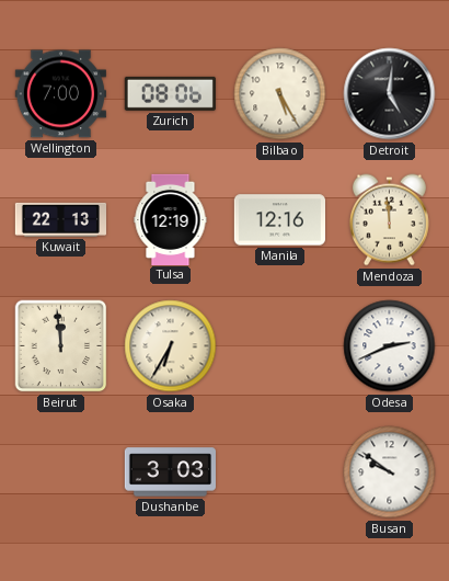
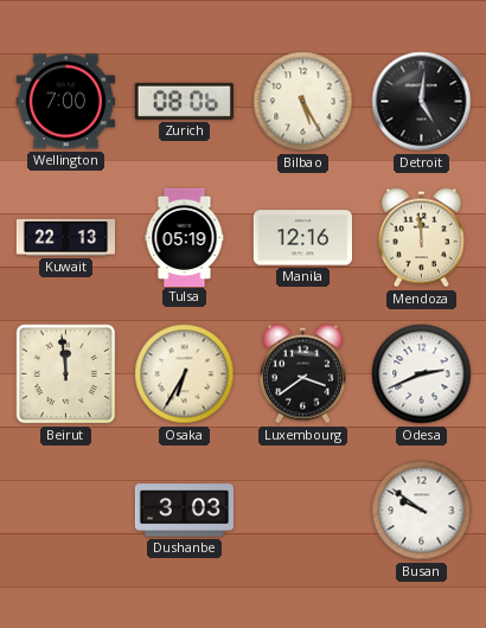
Tulsa: 12:19 -> 05:19 (185, 237)
Luxembourg: none -> 3:39 (302, 374)
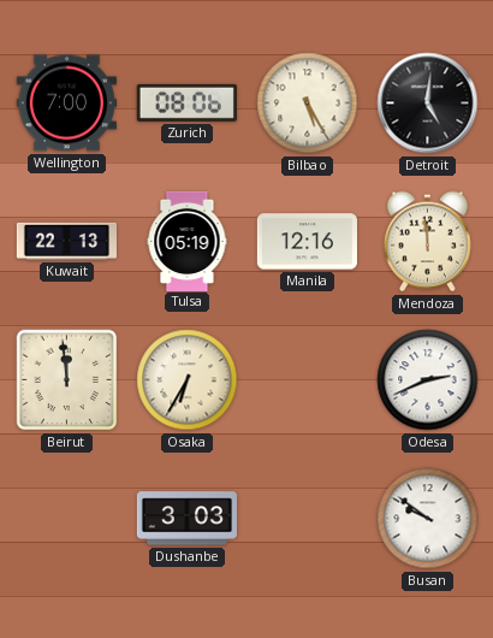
Luxembourg: 3:39 -> none (302, 374)
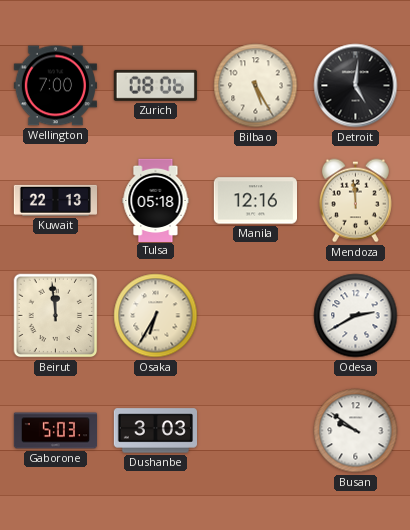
Tulsa: 05:19 -> 05:18 (156, 200)
Odesa: 2:41 -> 2:40 (356, 316)
Gaborone: none -> 5:03 (55, 431)
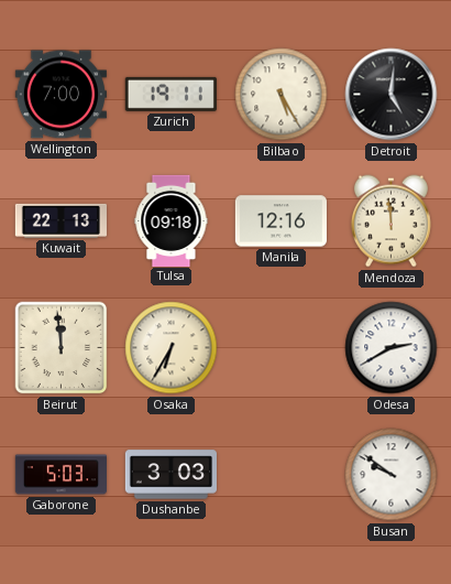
Zurich: 08:06 -> 19:11 (170, 94)
Tulsa: 05:18 -> 09:18 (172, 220)
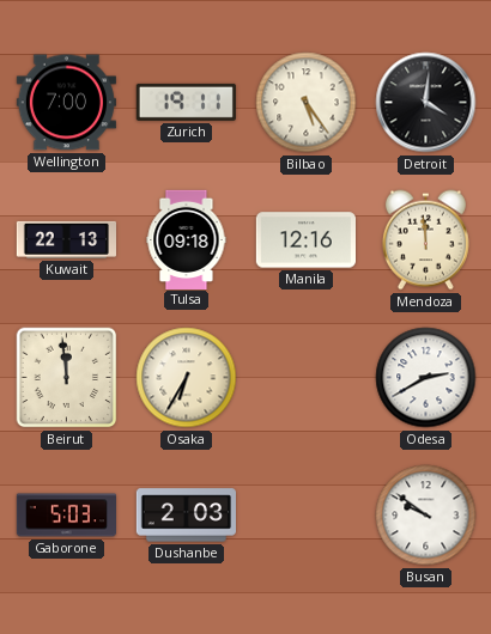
Bilbao: 5:25 -> 5:24 (307, 103)
Detroit: 5:01 -> 4:01 (426, 103)
Dushanbe: 3:03 -> 2:03 (186, 516)
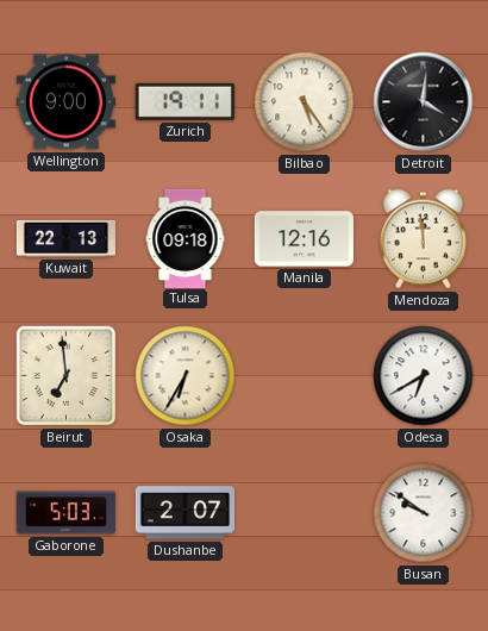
Wellington: 7:00 -> 9:00 (65, 102)
Beirut: 11:59 -> 6:59 (67, 376)
Odesa: 2:40 -> 6:40 (424, 376)
Dushanbe: 2:03 -> 2:07 (184, 513)
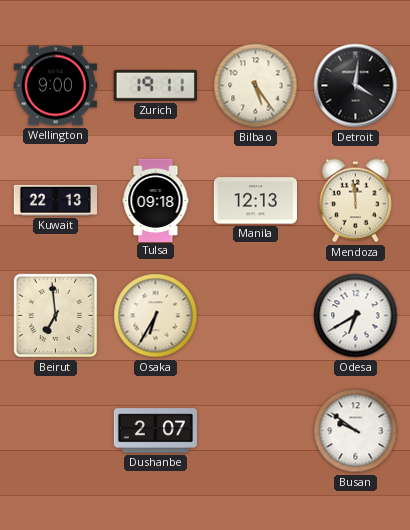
Manila: 12:16 -> 12:13 (255, 201)
Gaborone: 5:03 -> none (65, 513)
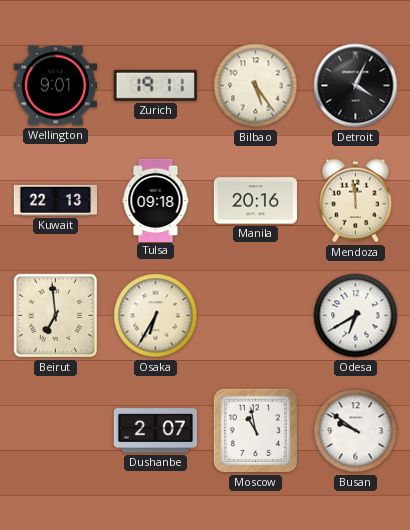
Wellington: 9:00 -> 9:01 (55, 86)
Detroit: 4:01 -> 4:04 (356, 86)
Manila: 12:13 -> 20:16 (255, 201)
Moscow: none -> 10:58 (255, 430)
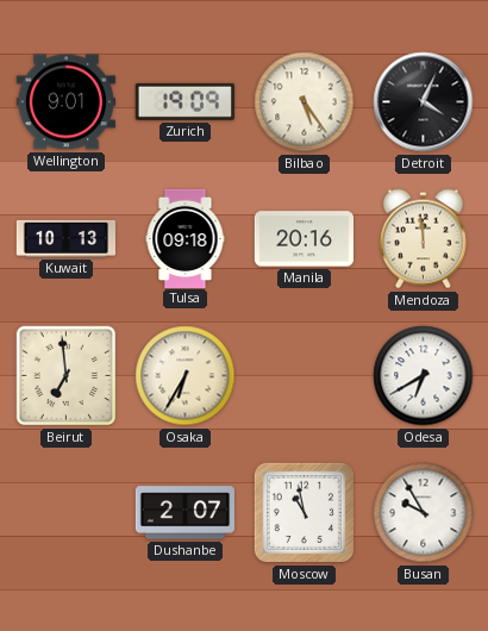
Zurich: 19:11 -> 19:09 (184, 101)
Kuwait: 22:13 -> 10:13 (65, 238)
Busan: 9:51 -> 9:55 (424, 513)
